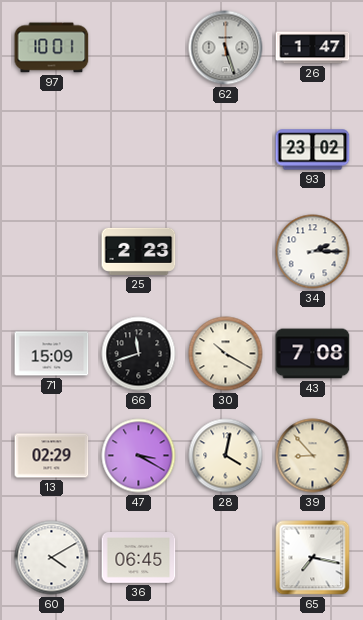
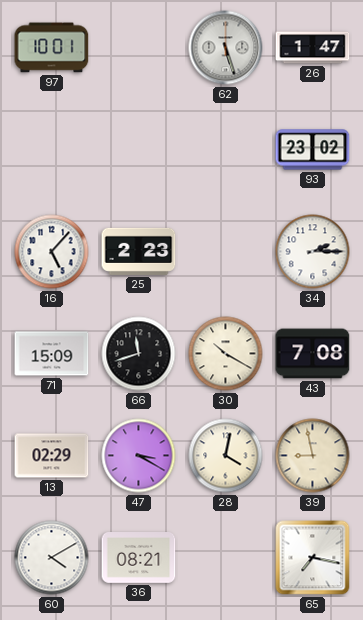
16: none -> 5:07 (52, 252)
39: 8:53 -> 8:58 (313, 456)
36: 06:45 -> 08:21 (139, 558)
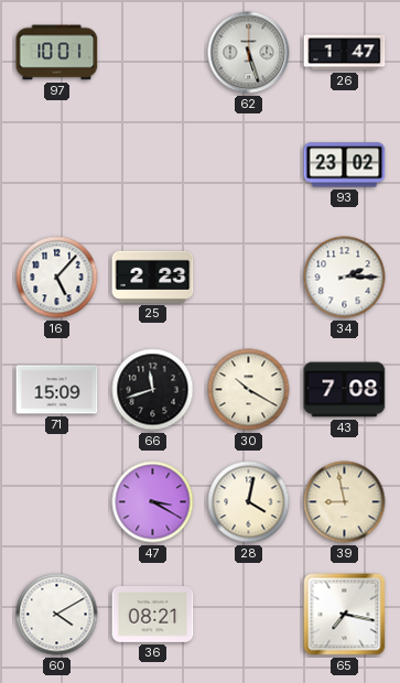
13: 02:29 -> none (52, 456)
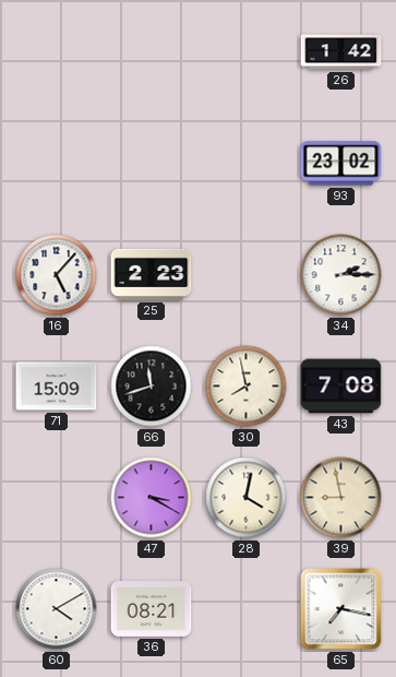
97: 10:01 -> none (57, 53)
62: 5:27 -> none (249, 53)
26: 1:47 -> 1:42 (341, 52)
30: 10:20 -> 7:58 (247, 387)
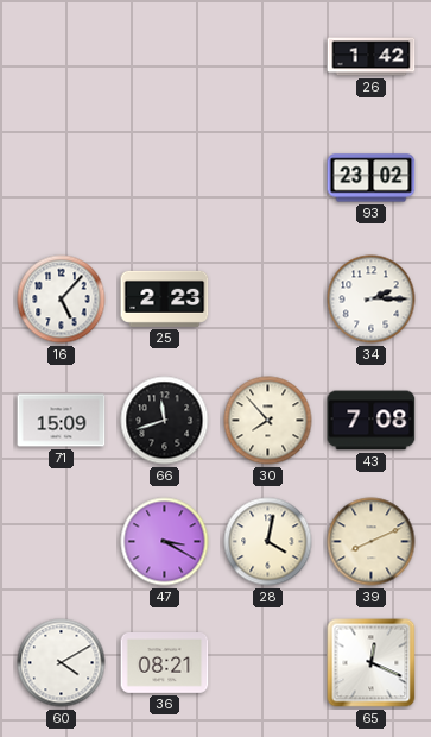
30: 7:58 -> 7:53 (268, 421)
39: 8:58 -> 8:11 (372, 542)
65: 7:17 -> 12:19 (372, 663)
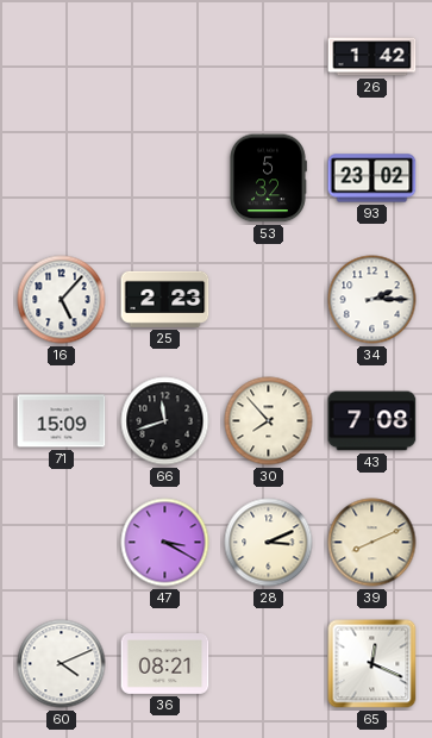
53: none -> 5:32 (269, 179)
28: 4:02 -> 3:11 (269, 543)
60: 4:10 -> 4:11 (62, 664)
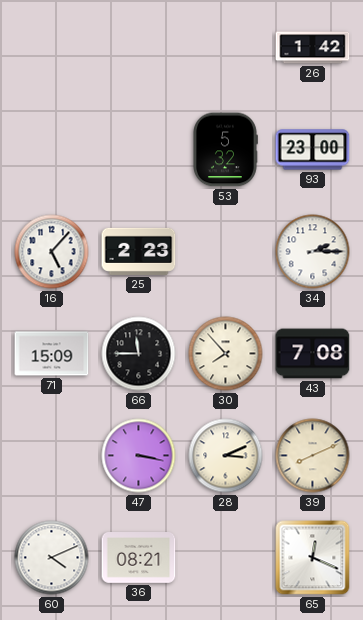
93: 23:02 -> 23:00 (313, 150)
66: 11:42 -> 11:45 (139, 354)
47: 3:20 -> 3:17 (139, 456)
